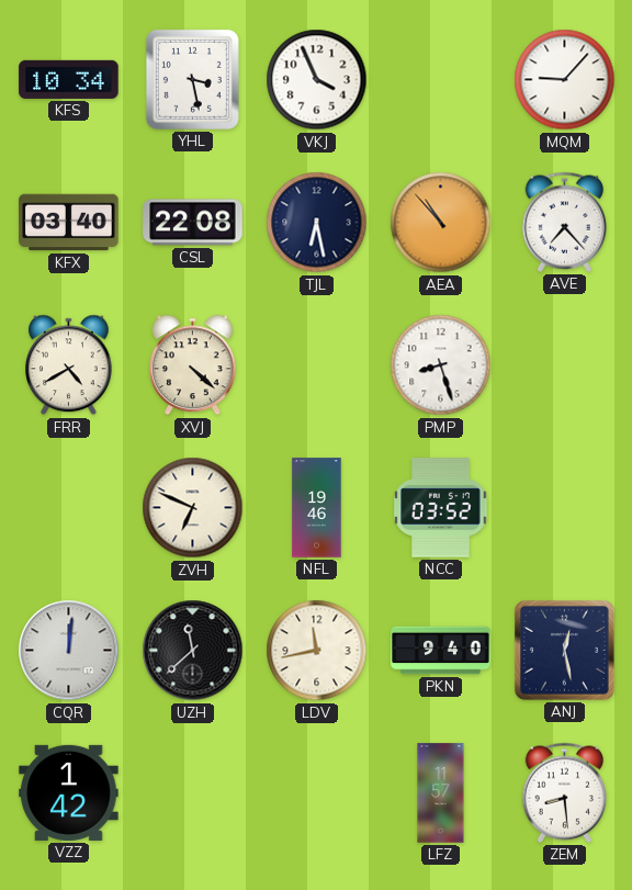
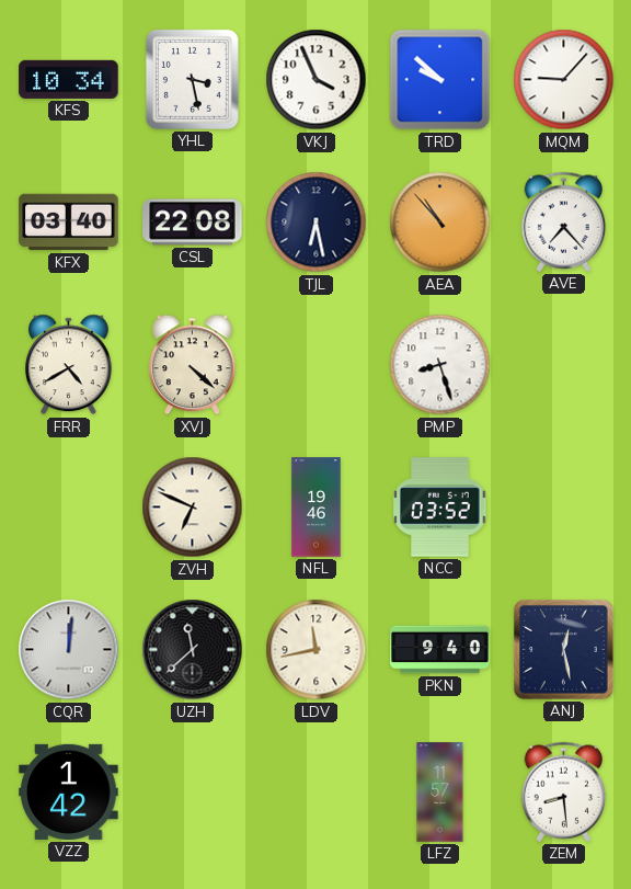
TRD: none -> 9:52 (440, 80)
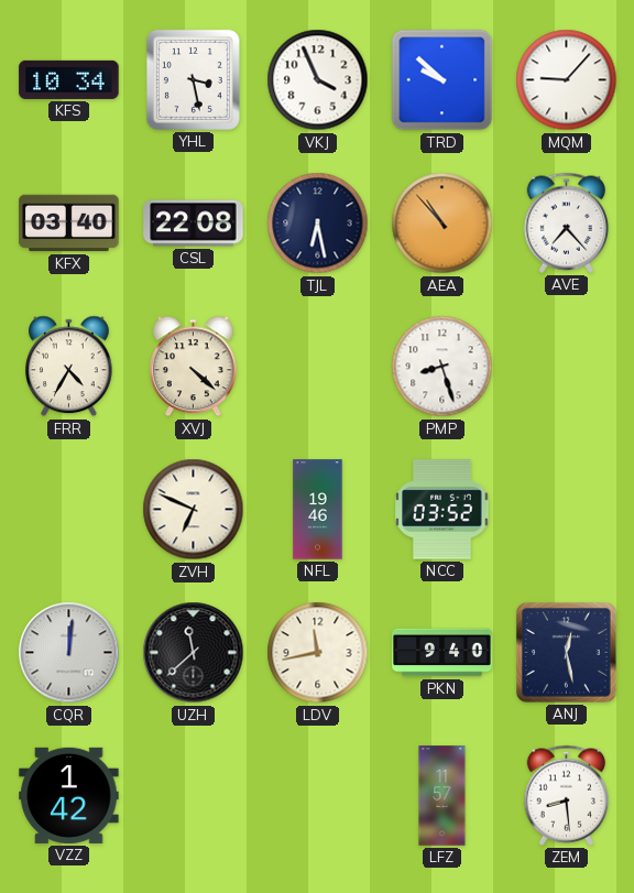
FRR: 4:40 -> 4:35 (69, 367)
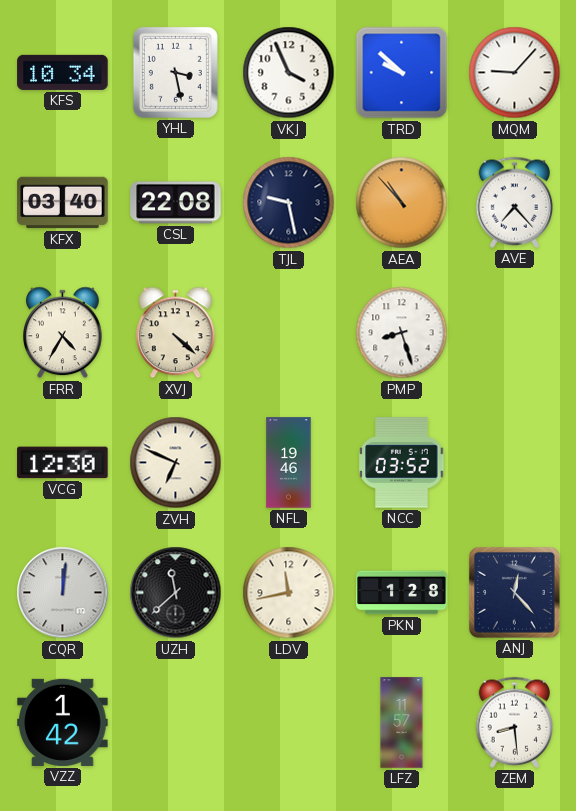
TJL: 6:28 -> 9:28 (289, 203)
VCG: none -> 12:30 (63, 463)
PKN: 9:40 -> 1:28 (402, 593)
ANJ: 12:28 -> 12:23 (515, 593)
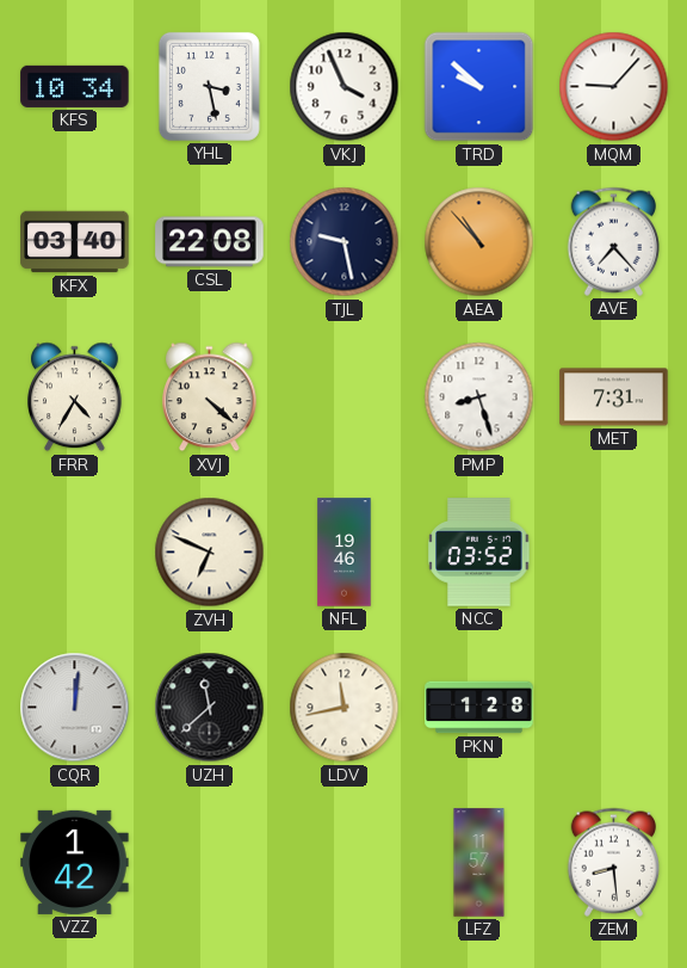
MET: none -> 7:31 (614, 397)
VCG: 12:30 -> none (63, 463)
ANJ: 12:23 -> none (515, 593)
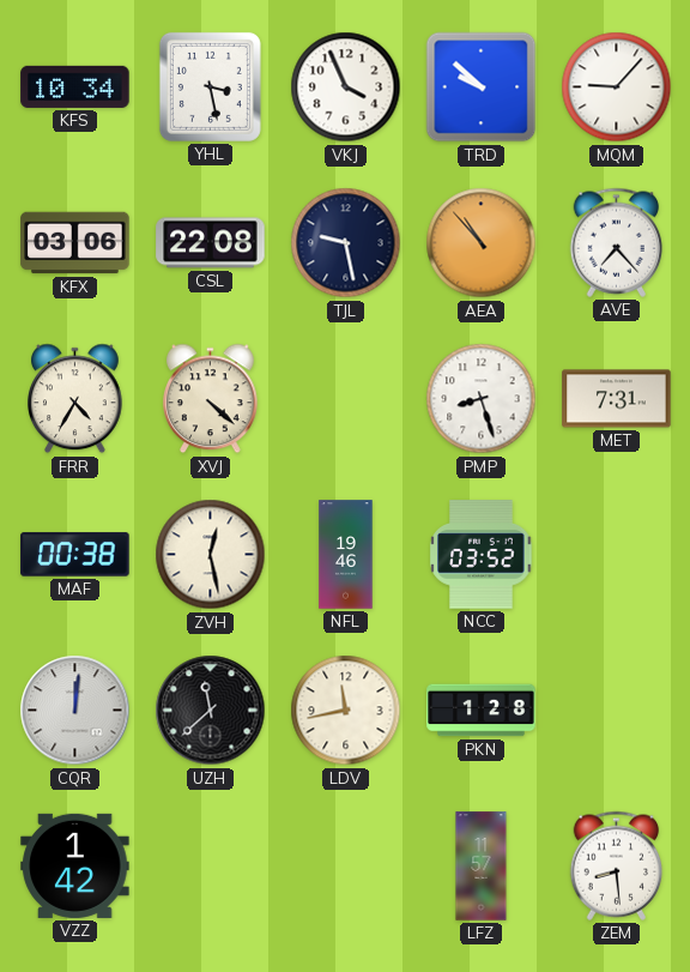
KFX: 03:40 -> 03:06 (75, 243)
MAF: none -> 00:38 (75, 555)
ZVH: 6:49 -> 12:28 (211, 555)
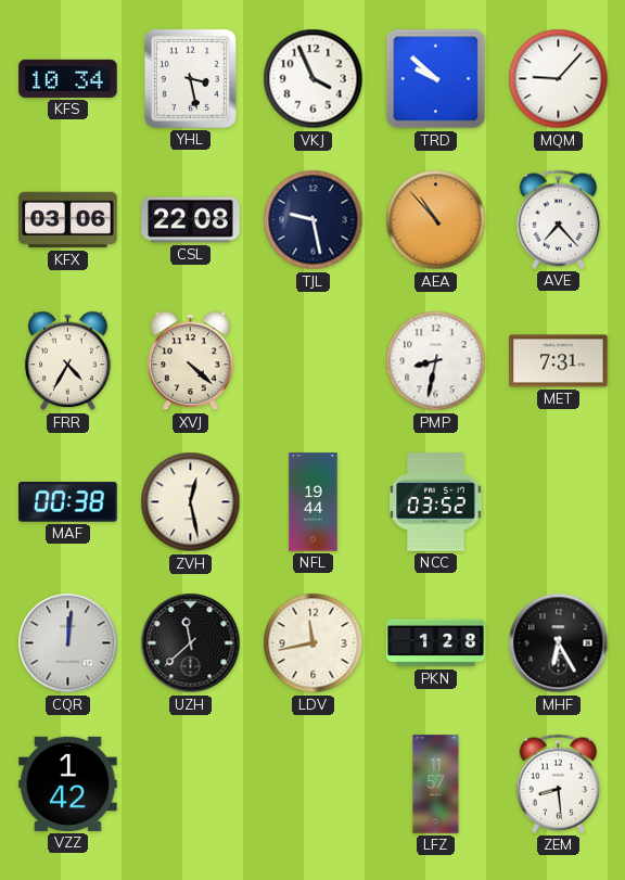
PMP: 8:27 -> 8:32 (436, 361)
NFL: 19:46 -> 19:44 (314, 502)
MHF: none -> 6:25 (559, 643)
